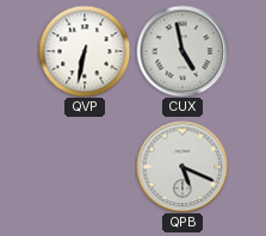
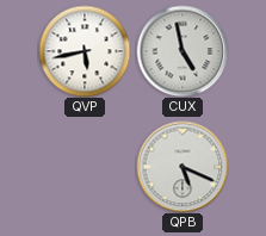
QVP: 6:32 -> 5:43 (85, 51)
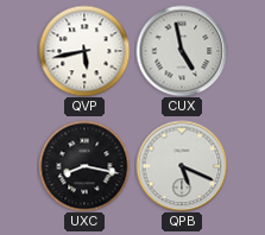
UXC: none -> 8:17 (84, 166)
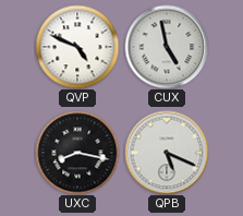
QVP: 5:43 -> 4:49 (77, 47)
